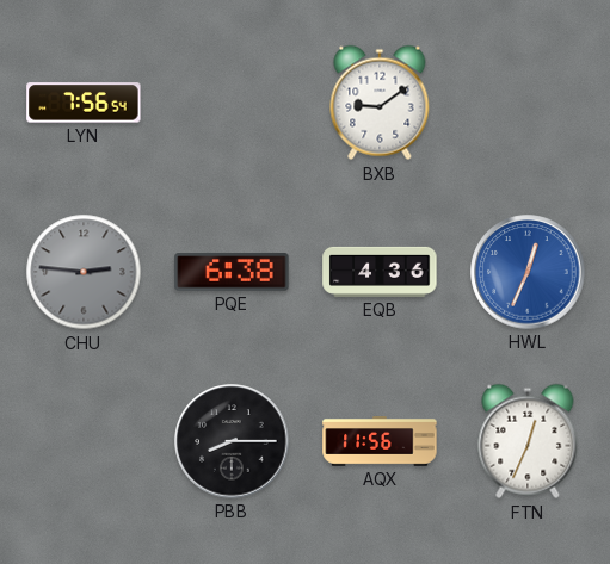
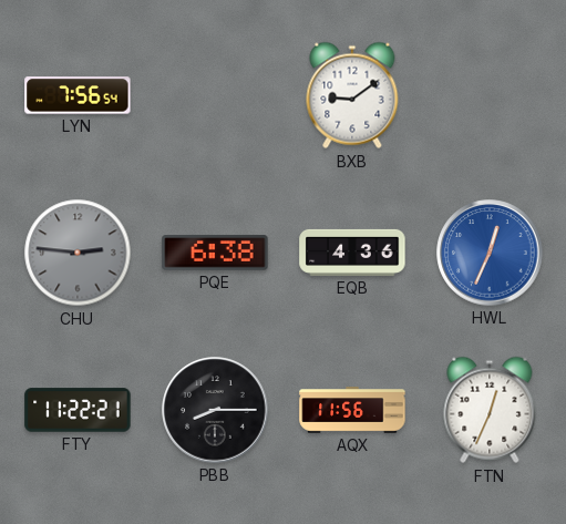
FTY: none -> 11:22 (78, 410)
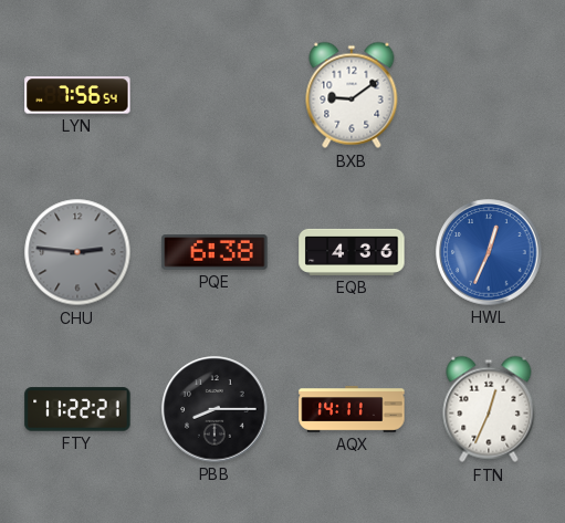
AQX: 11:56 -> 14:11 (352, 409)
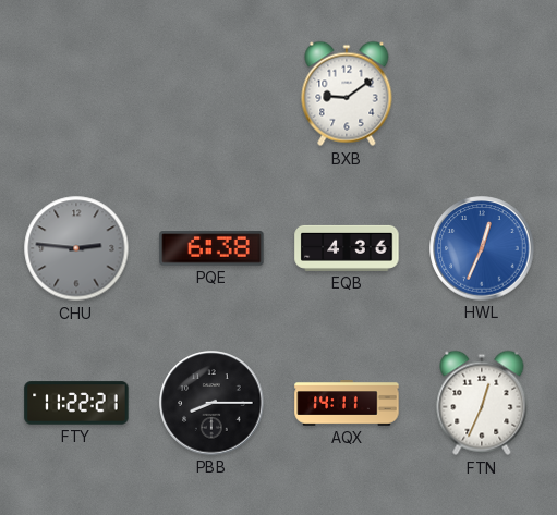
LYN: 7:56 -> none (77, 95)
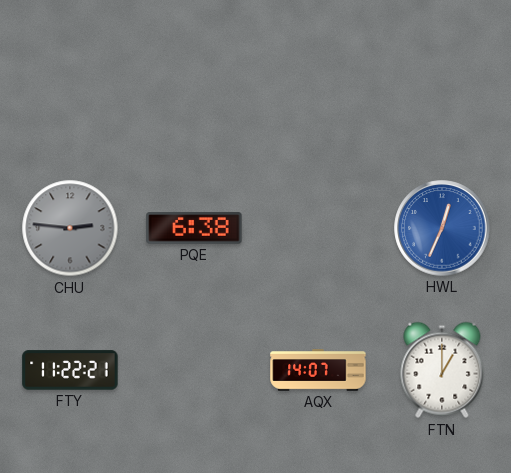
BXB: 9:09 -> none (347, 94)
EQB: 4:36 -> none (347, 248)
PBB: 8:15 -> none (211, 403)
AQX: 14:11 -> 14:07 (318, 370)
FTN: 12:34 -> 1:00 (442, 370)
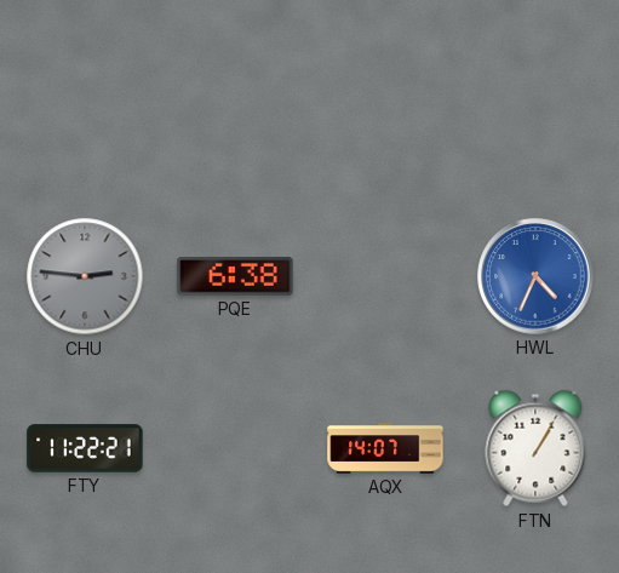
HWL: 12:34 -> 4:34 (535, 276)
FTN: 1:00 -> 1:05 (535, 448)
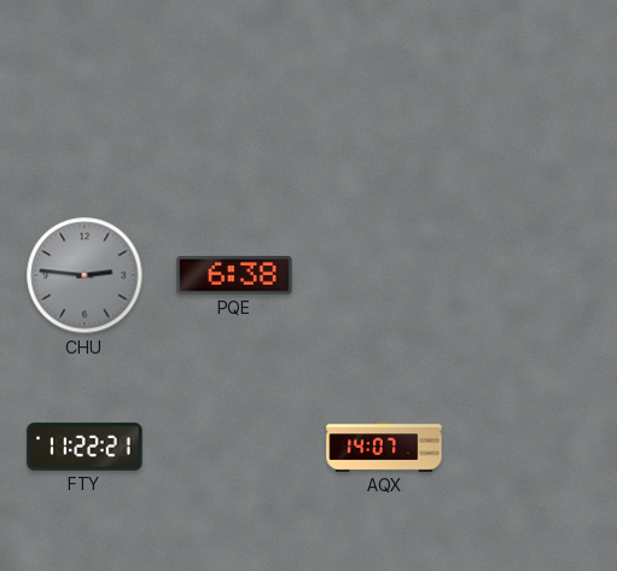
HWL: 4:34 -> none (535, 276)
FTN: 1:05 -> none (535, 448)
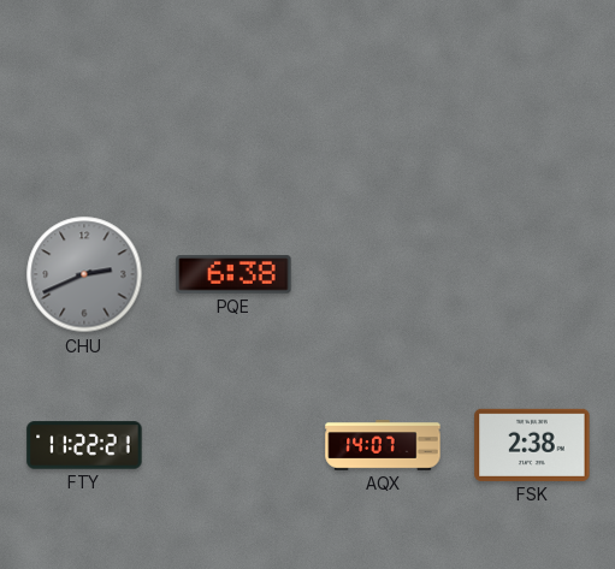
CHU: 2:46 -> 2:41 (84, 274)
FSK: none -> 2:38 (532, 445)
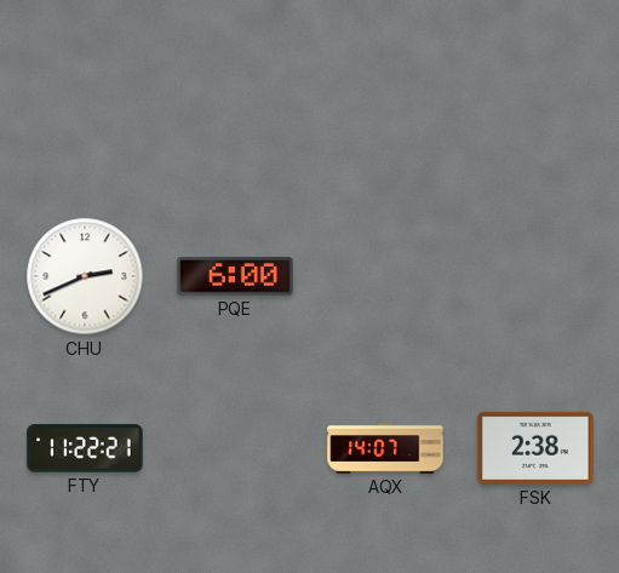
CHU dial: grey -> white (85, 276)
PQE: 6:38 -> 6:00 (235, 276)
